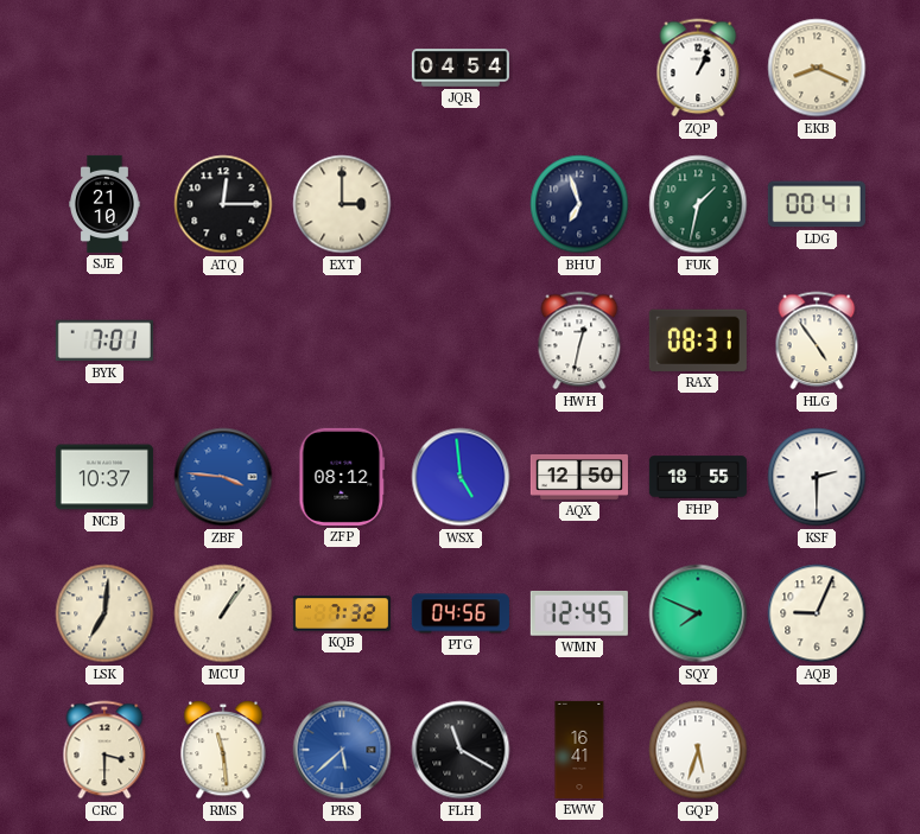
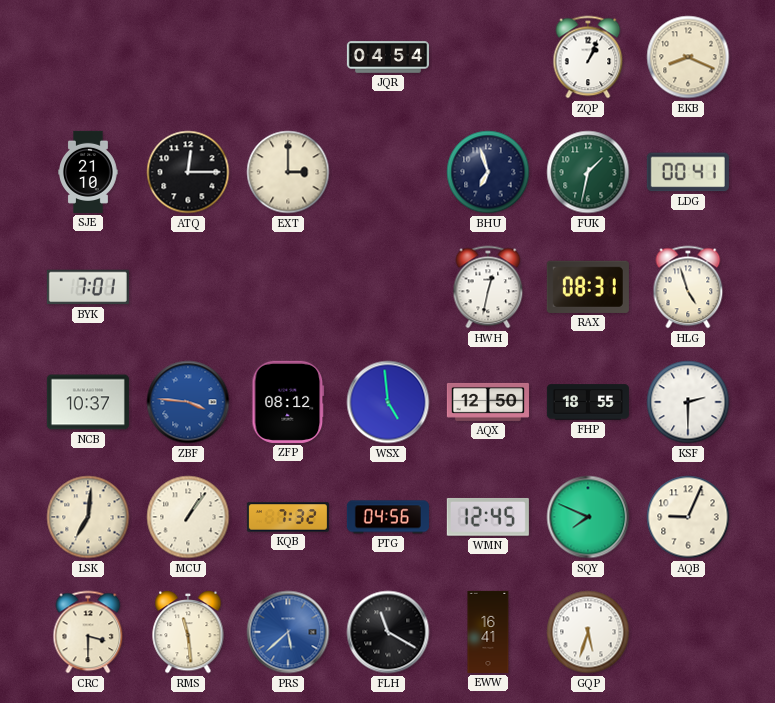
HLG: 4:54 -> 4:57 (688, 287)
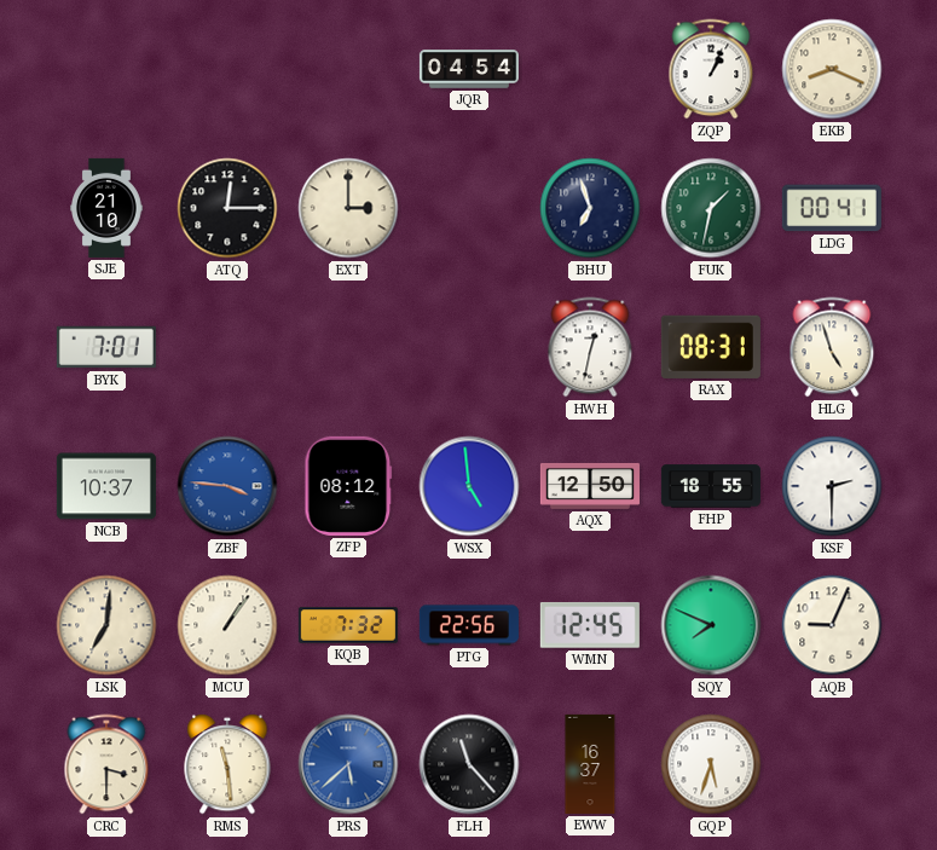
PTG: 04:56 -> 22:56 (469, 625)
FLH: 11:20 -> 11:23 (469, 764)
EWW: 16:41 -> 16:37 (590, 764)
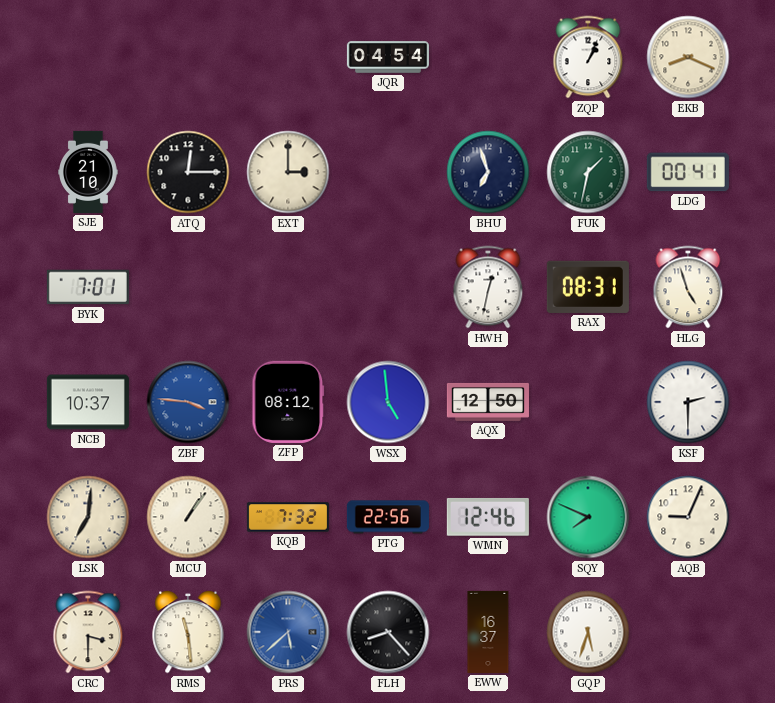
FHP: 18:55 -> none (711, 486)
WMN: 12:45 -> 12:46 (488, 517)
FLH: 11:23 -> 8:23 (388, 632)
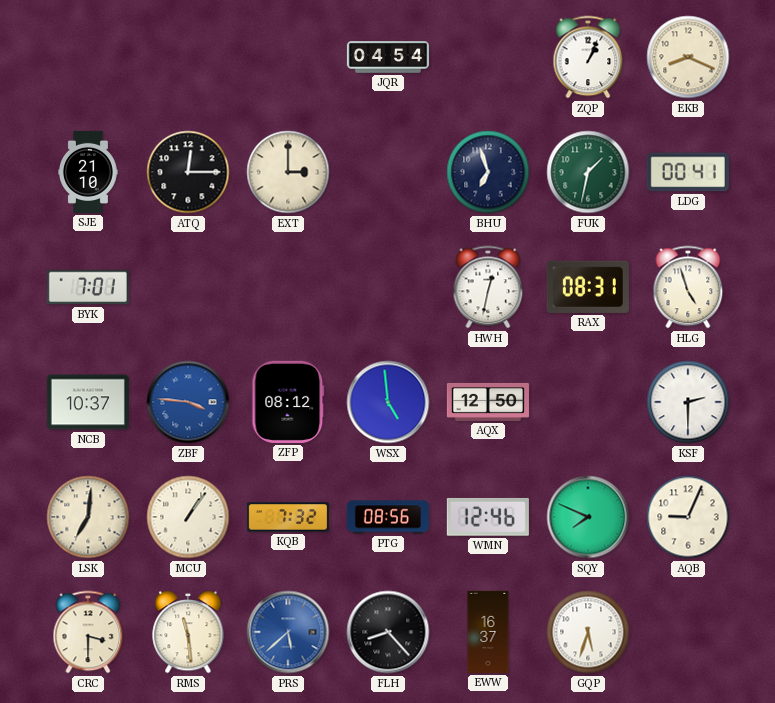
PTG: 22:56 -> 08:56 (388, 517)
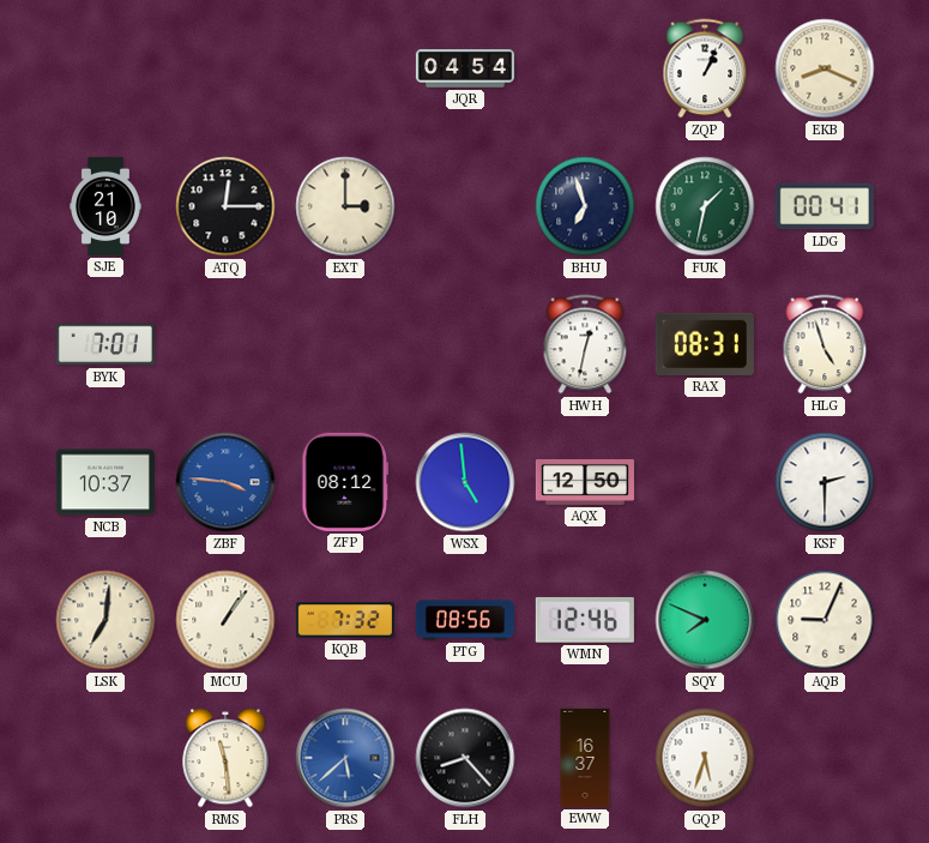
CRC: 3:30 -> none (88, 632)
